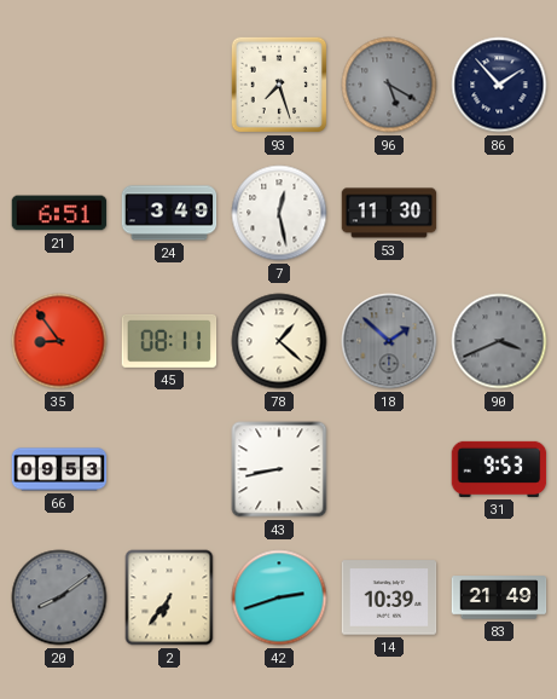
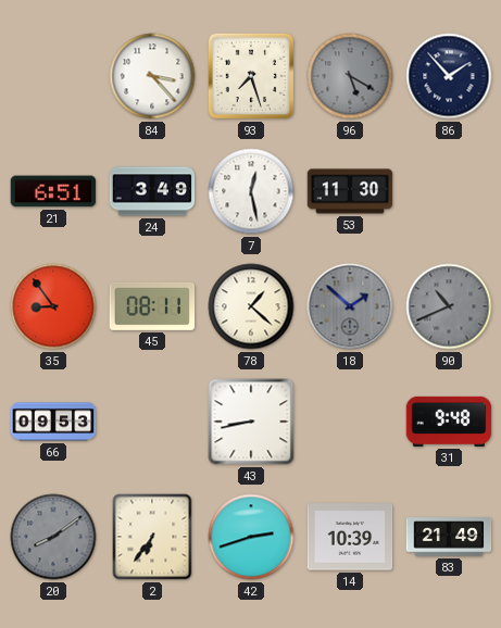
84: none -> 3:23 (152, 76)
90: 3:41 -> 10:41 (449, 306)
31: 9:53 -> 9:48 (449, 422)
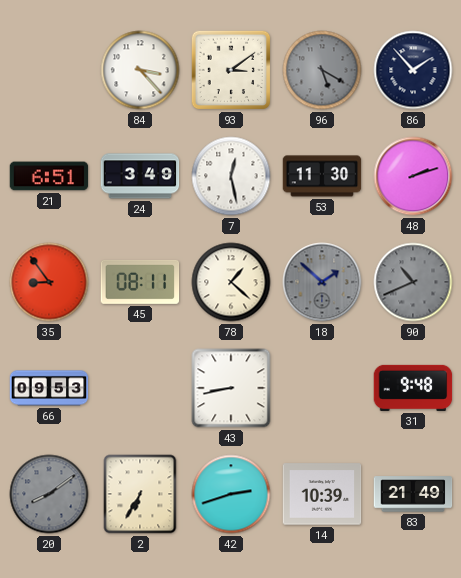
93: 7:27 -> 3:09 (231, 70)
48: none -> 2:12 (413, 176)
2: 6:36 -> 6:35 (140, 494)
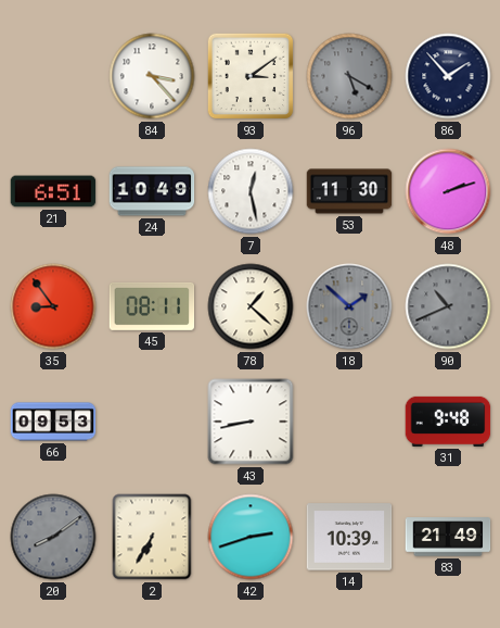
24: 3:49 -> 10:49 (152, 191)
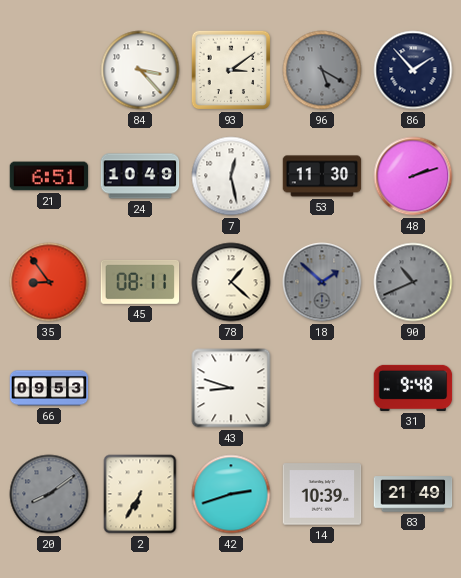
43: 8:43 -> 8:48 (231, 388)
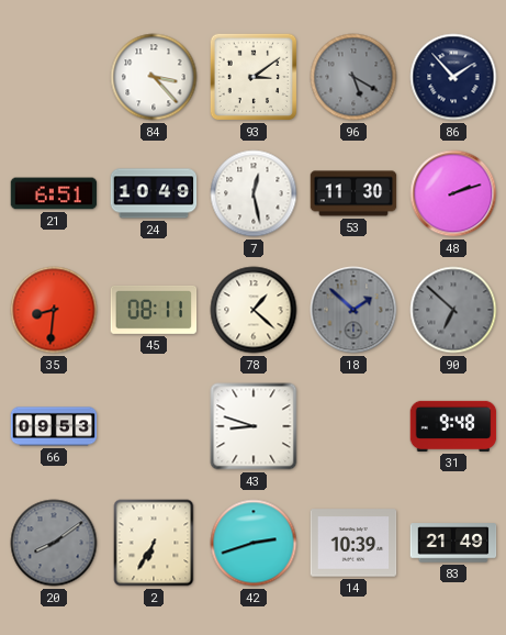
35: 8:54 -> 8:31 (54, 310)
90: 10:41 -> 6:52 (453, 310)
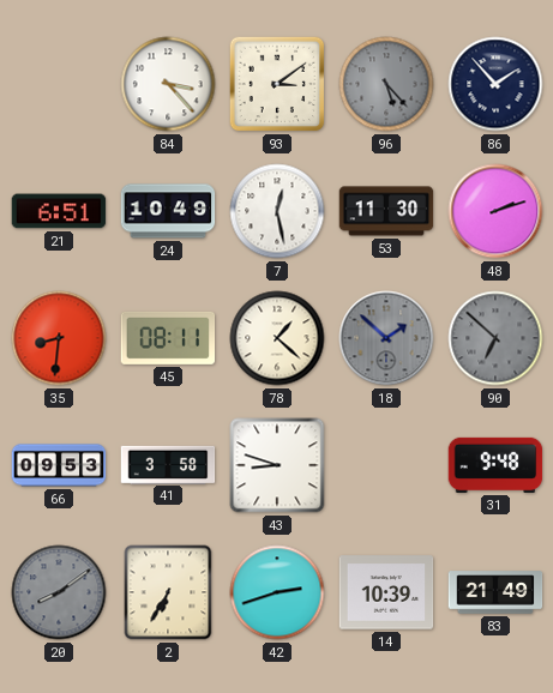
96: 5:20 -> 5:23 (386, 84)
41: none -> 3:58 (168, 464)
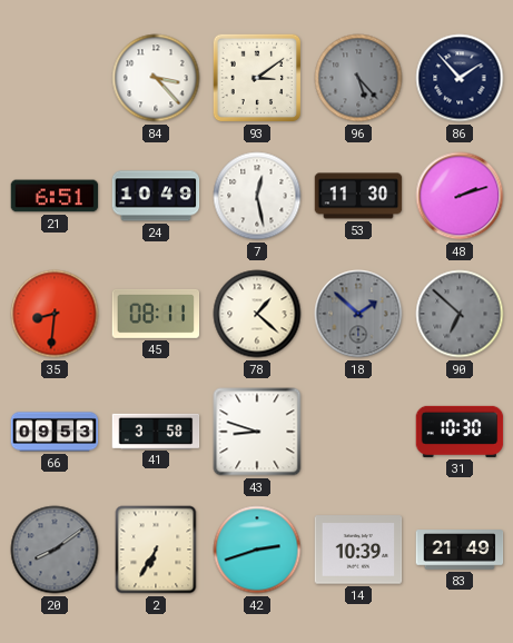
31: 9:48 -> 10:30 (460, 432)
